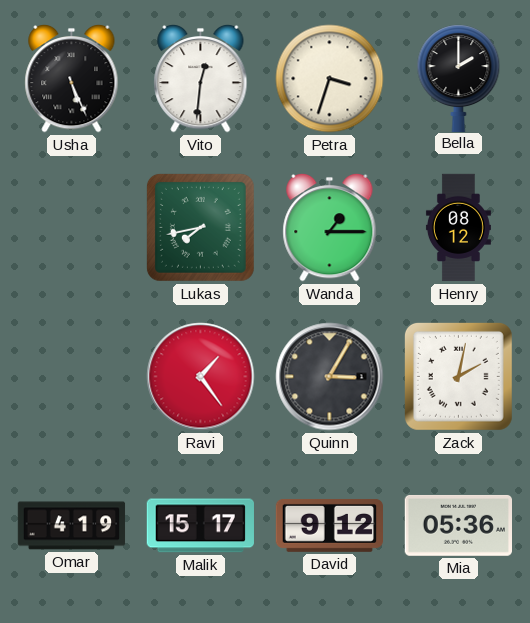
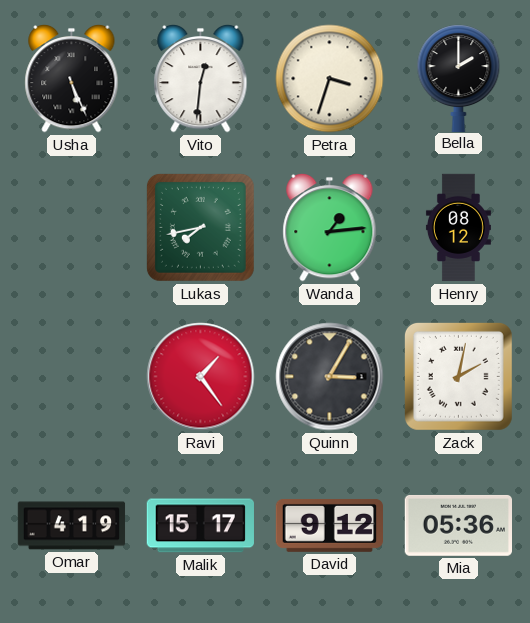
Wanda: 1:15 -> 1:14 (330, 227)
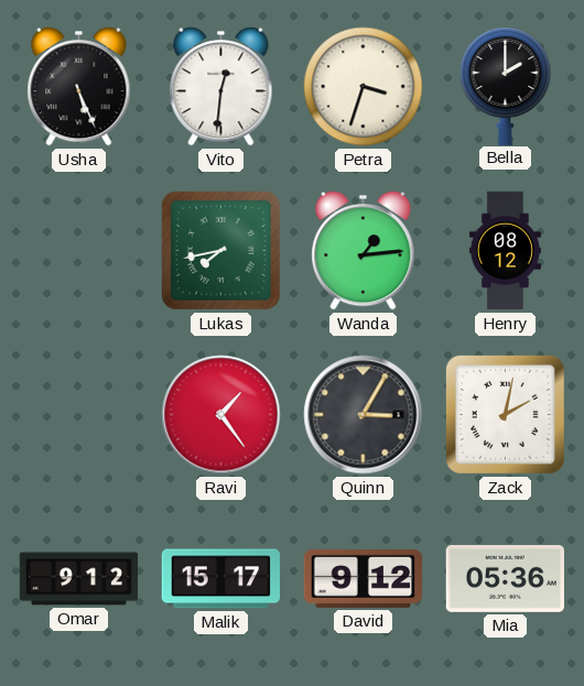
Omar: 4:19 -> 9:12 (79, 579)
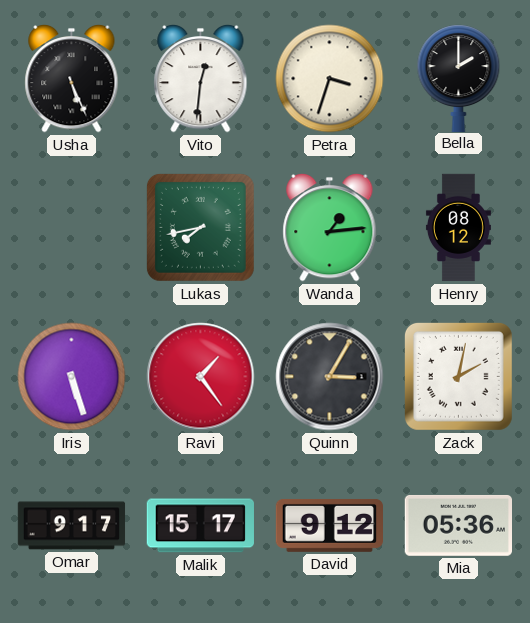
Iris: none -> 5:27 (72, 377)
Omar: 9:12 -> 9:17 (72, 526)
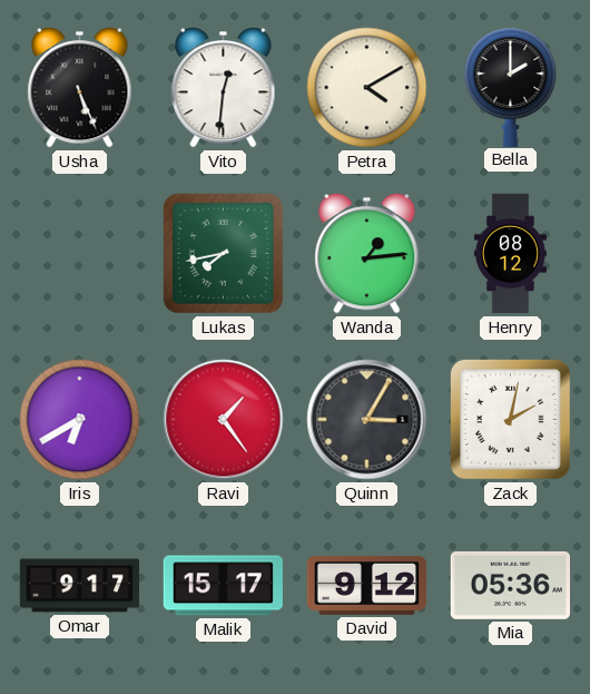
Petra: 3:33 -> 4:10 (367, 88)
Iris: 5:27 -> 6:40 (80, 420)
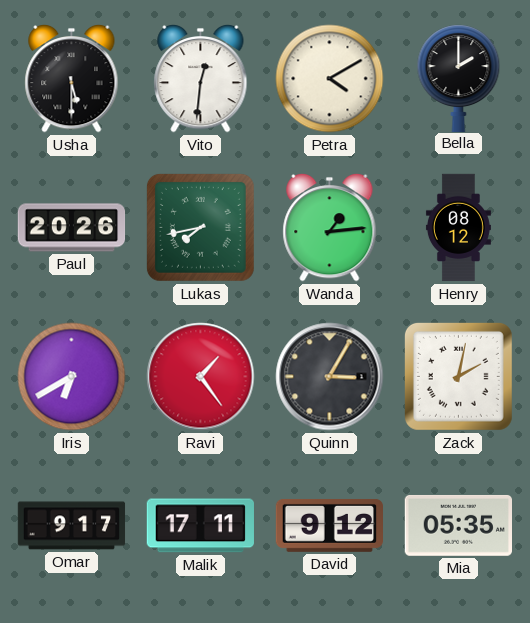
Usha: 5:26 -> 5:30 (72, 78)
Paul: none -> 20:26 (72, 228)
Malik: 15:17 -> 17:11 (200, 526)
Mia: 05:36 -> 05:35 (458, 525)
